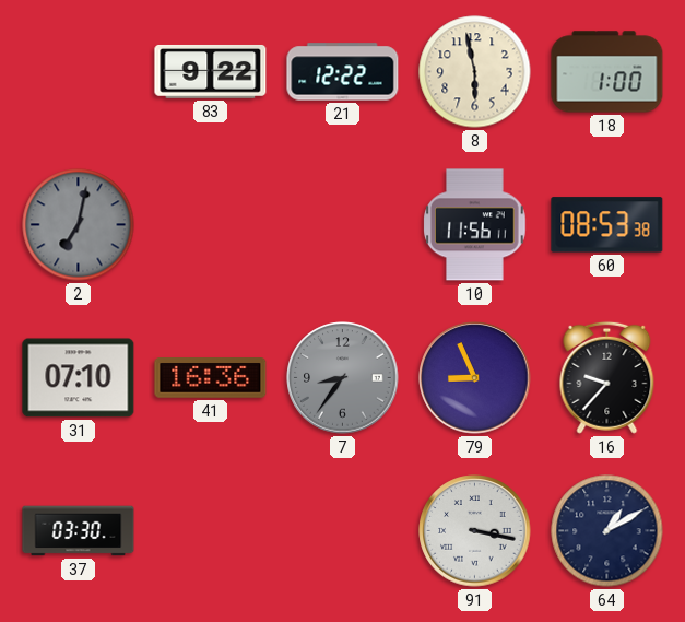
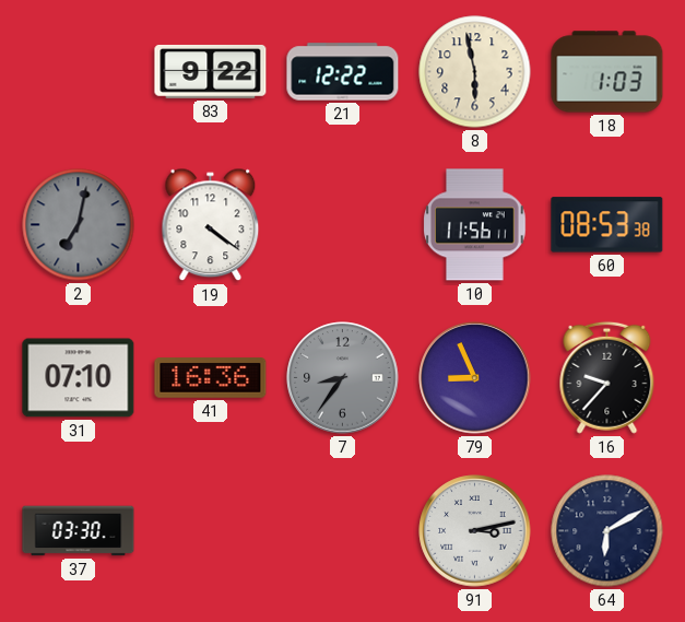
18: 1:00 -> 1:03 (607, 72)
19: none -> 4:21 (211, 225)
91: 3:17 -> 3:13 (475, 531)
64: 1:10 -> 6:10 (607, 531)
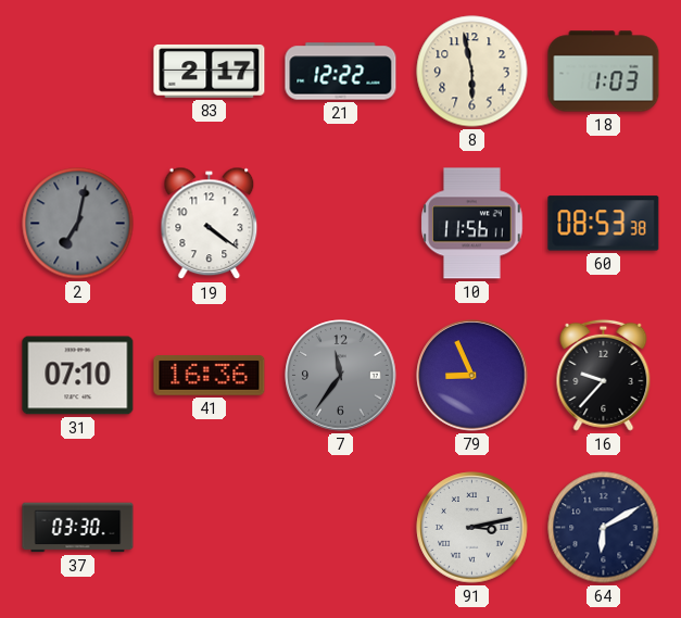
83: 9:22 -> 2:17 (210, 71)
7: 8:36 -> 11:36 (341, 376)
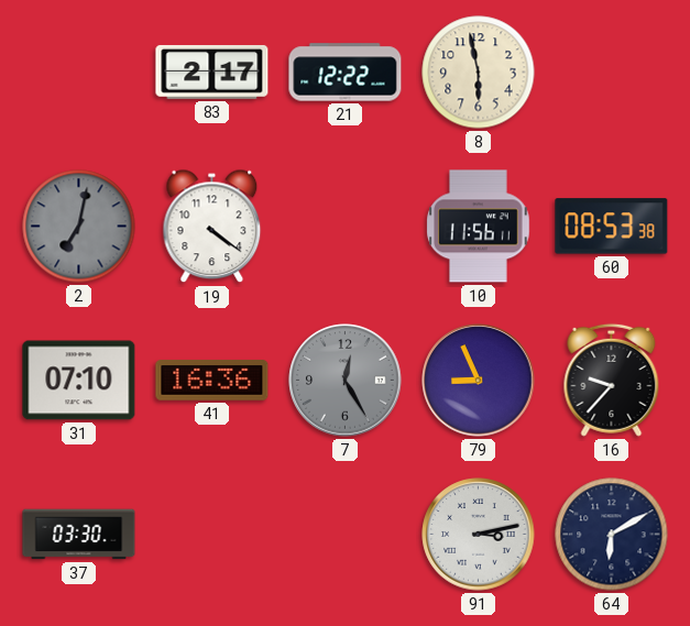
18: 1:03 -> none (604, 72)
7: 11:36 -> 12:25 (346, 381)
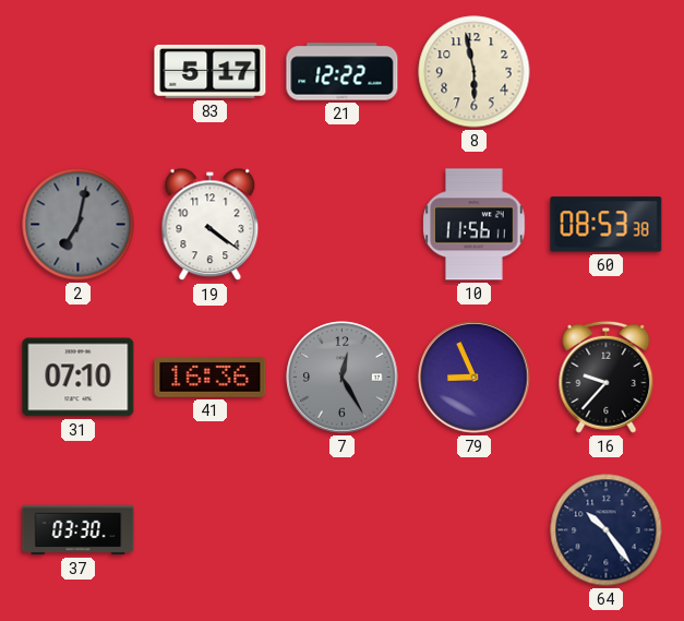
83: 2:17 -> 5:17 (211, 71)
91: 3:13 -> none (479, 535)
64: 6:10 -> 10:24 (607, 530)
